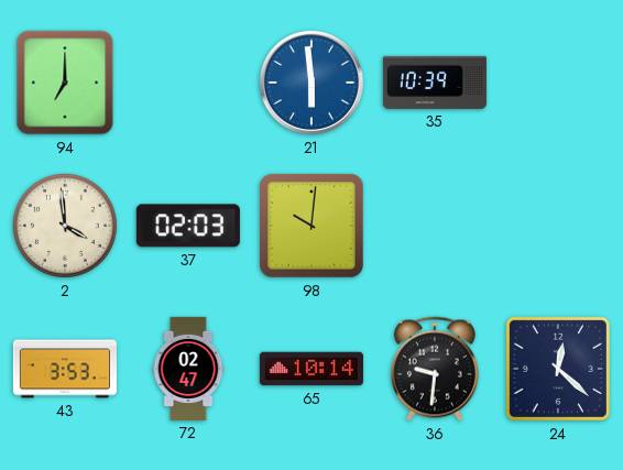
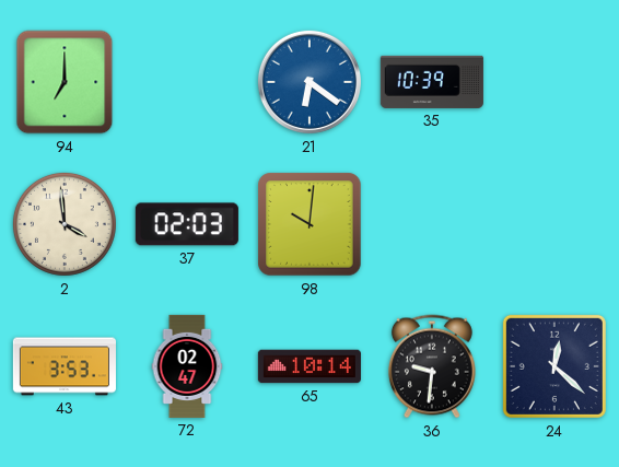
21: 5:59 -> 6:21 (309, 82)
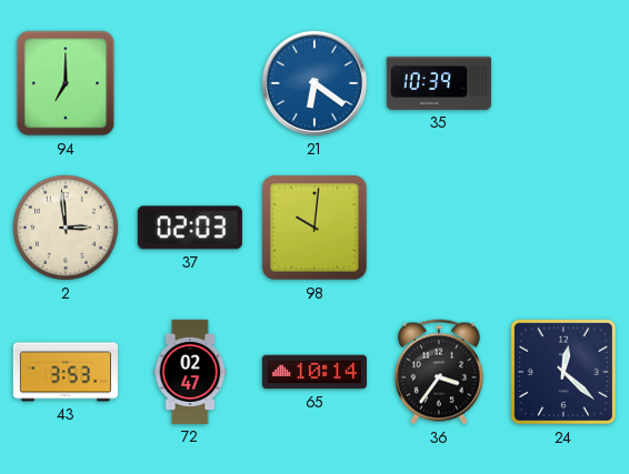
2: 3:59 -> 2:59 (66, 228)
36: 9:31 -> 3:36 (439, 372)
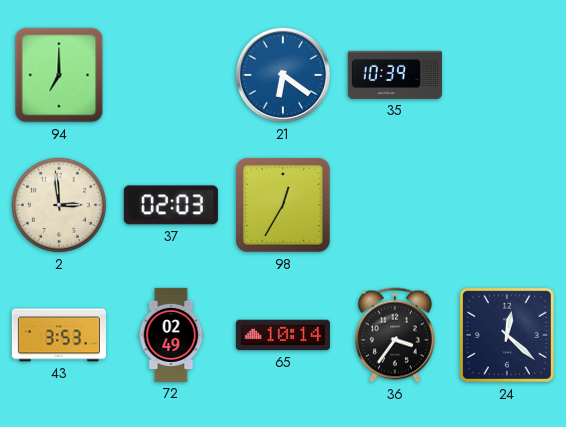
98: 10:01 -> 12:35 (283, 205)
72: 02:47 -> 02:49 (171, 335)
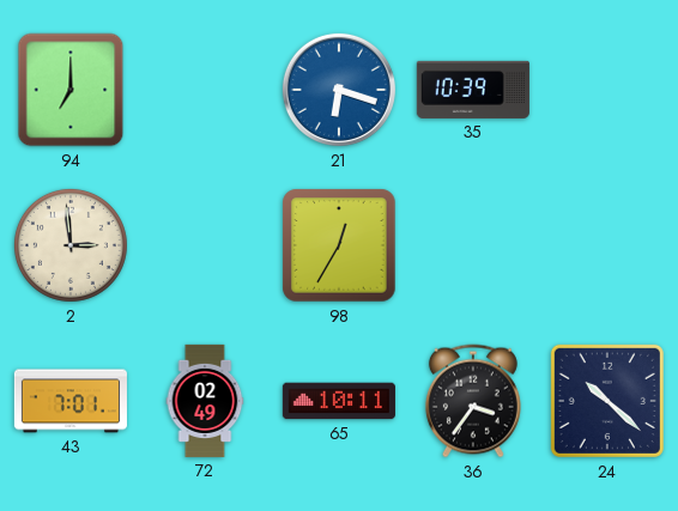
21: 6:21 -> 6:18 (339, 90)
37: 02:03 -> none (171, 205)
43: 3:53 -> 7:01 (71, 401)
65: 10:14 -> 10:11 (339, 401)
24: 12:22 -> 10:22 (607, 401)
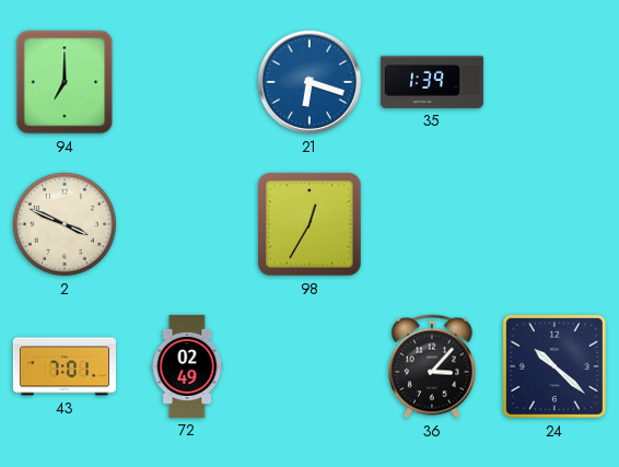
35: 10:39 -> 1:39 (432, 82)
2: 2:59 -> 3:49 (65, 224)
65: 10:11 -> none (339, 401)
36: 3:36 -> 3:07 (432, 366)
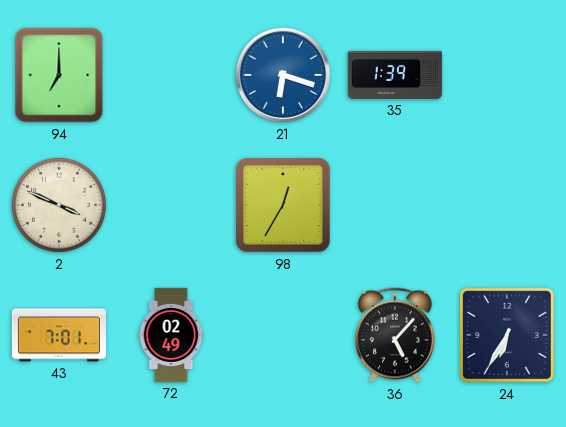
36: 3:07 -> 5:07 (395, 335)
24: 10:22 -> 6:35 (507, 335)
